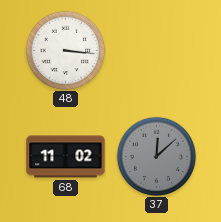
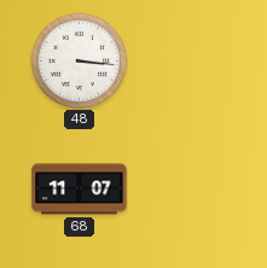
68: 11:02 -> 11:07 (80, 190)
37: 12:08 -> none (156, 156)
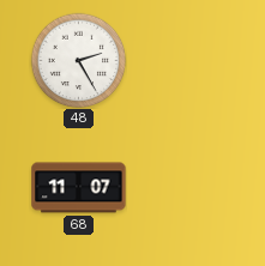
48: 3:16 -> 2:25 (78, 60)
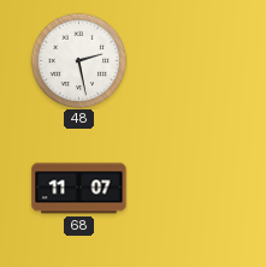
48: 2:25 -> 2:28 (78, 60)
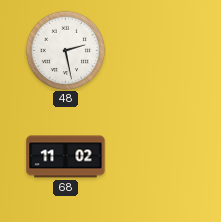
68: 11:07 -> 11:02 (66, 157)
